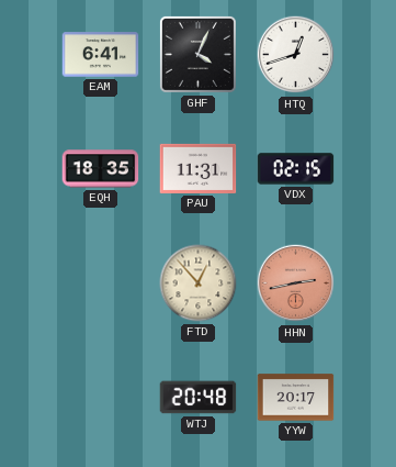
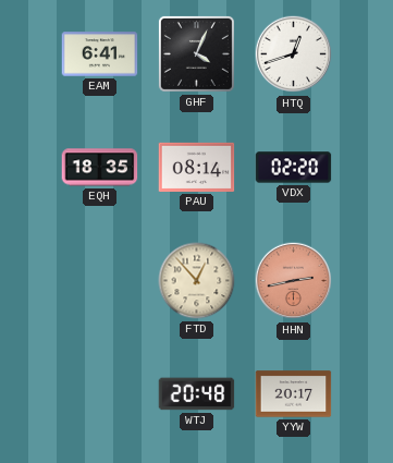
PAU: 11:31 -> 08:14 (197, 167)
VDX: 02:15 -> 02:20 (294, 168)
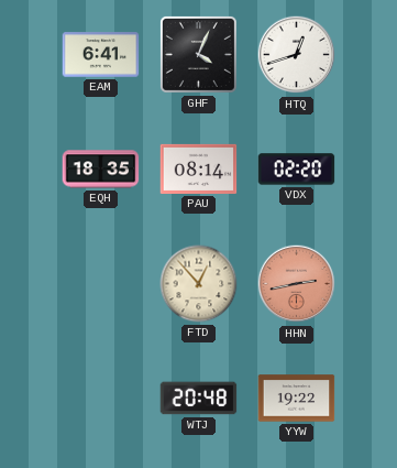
YYW: 20:17 -> 19:22 (297, 399)
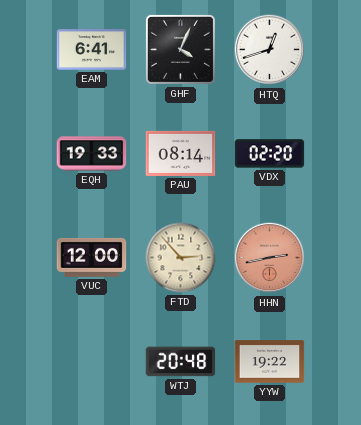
EQH: 18:35 -> 19:33 (92, 154)
VUC: none -> 12:00 (92, 257)
FTD: 12:53 -> 2:53 (181, 258)
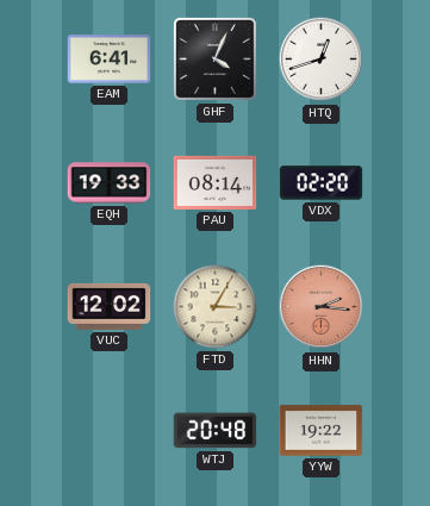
VUC: 12:00 -> 12:02 (110, 306)
FTD: 2:53 -> 3:05 (216, 307)
HHN: 2:43 -> 2:16 (322, 307)
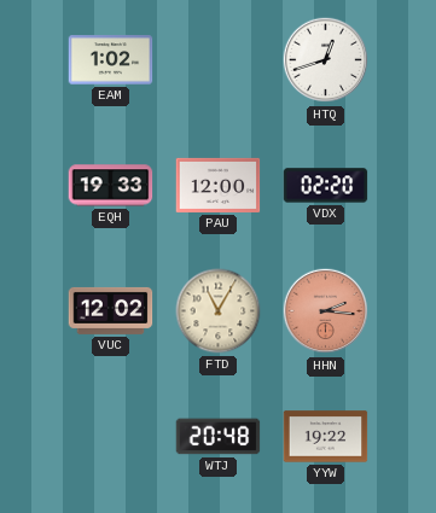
EAM: 6:41 -> 1:02 (111, 60)
GHF: 4:04 -> none (214, 58)
PAU: 08:14 -> 12:00 (219, 185)
FTD: 3:05 -> 11:05 (219, 311)
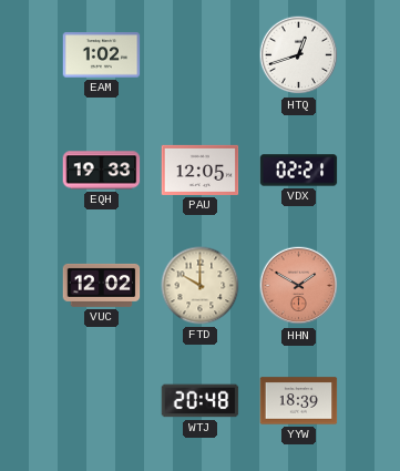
PAU: 12:00 -> 12:05 (201, 170)
VDX: 02:20 -> 02:21 (299, 171)
FTD: 11:05 -> 10:00 (201, 286)
HHN: 2:16 -> 1:50 (299, 286)
YYW: 19:22 -> 18:39 (299, 401)
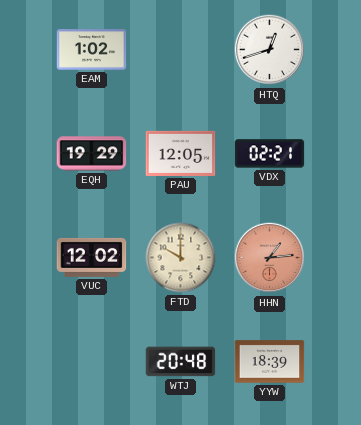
EQH: 19:33 -> 19:29 (92, 154)
HHN: 1:50 -> 1:14 (270, 258)
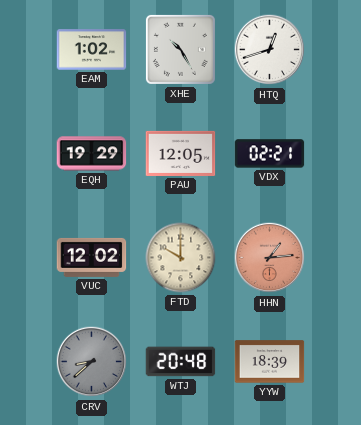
XHE: none -> 10:25 (180, 49)
CRV: none -> 8:38 (92, 362)
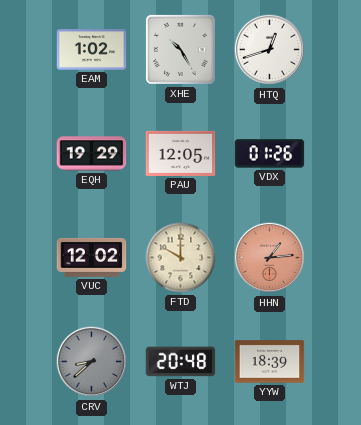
VDX: 02:21 -> 01:26 (270, 154)
